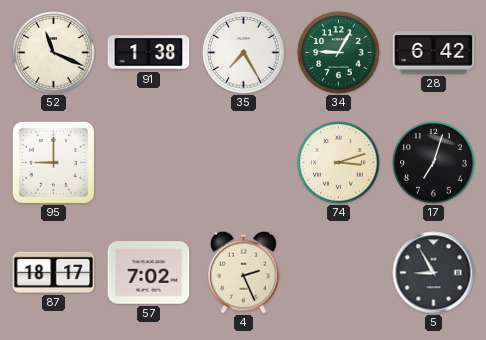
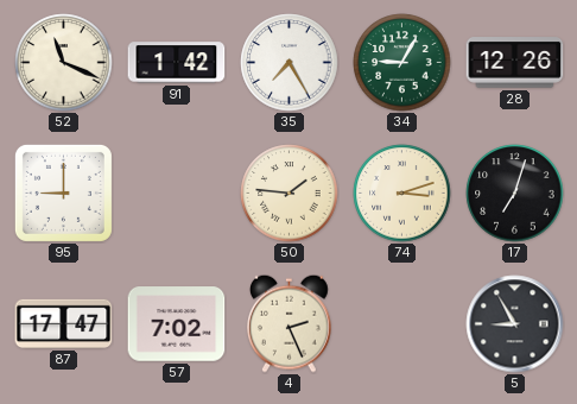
91: 1:38 -> 1:42 (177, 63)
28: 6:42 -> 12:26 (515, 63)
50: none -> 1:46 (290, 194)
87: 18:17 -> 17:47 (64, 323)
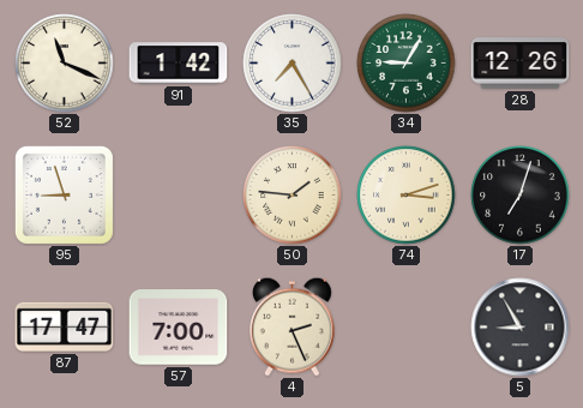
95: 9:00 -> 8:57 (64, 194)
57: 7:02 -> 7:00 (179, 328)
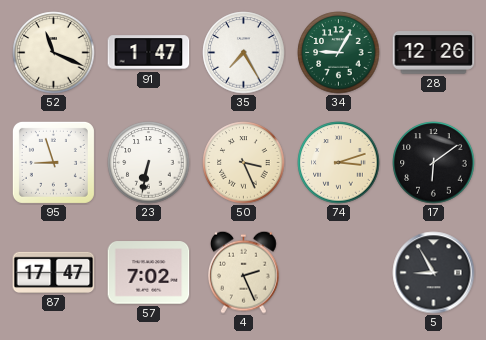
91: 1:42 -> 1:47 (149, 53)
23: none -> 6:32 (149, 163)
50: 1:46 -> 3:26 (244, 163)
17: 7:03 -> 6:09 (434, 163)
57: 7:00 -> 7:02 (149, 273)
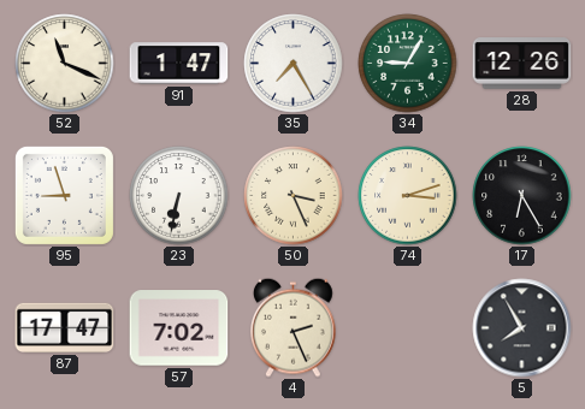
17: 6:09 -> 6:25 (522, 196)
5: 8:55 -> 7:55 (522, 328)
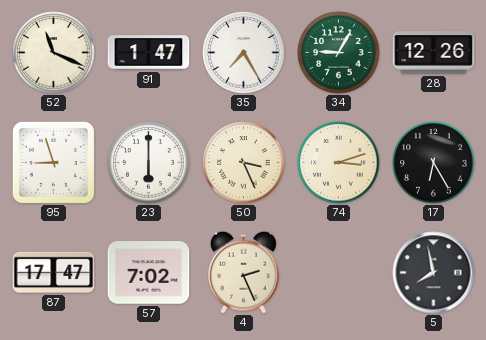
23: 6:32 -> 6:00 (149, 163)
5: 7:55 -> 7:58 (434, 273)
